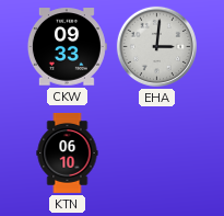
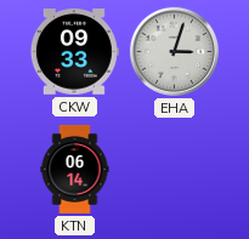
EHA: 3:01 -> 3:03 (174, 51)
KTN: 06:10 -> 06:14 (75, 169)
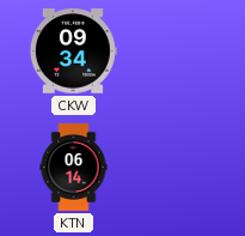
CKW: 09:33 -> 09:34 (73, 52)
EHA: 3:03 -> none (174, 51)
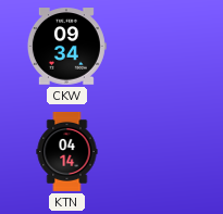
KTN: 06:14 -> 04:14 (67, 151)
